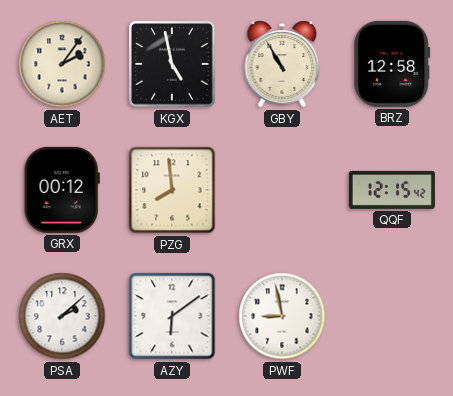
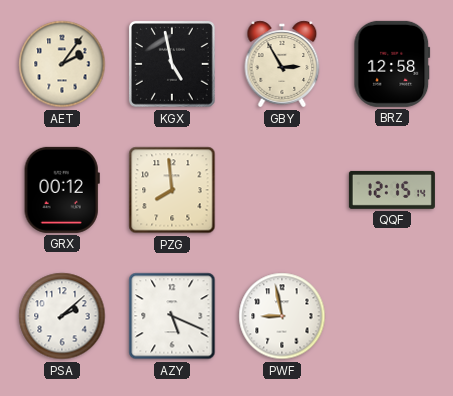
GBY: 10:55 -> 2:55 (282, 64)
QQF: 12:15:42 -> 12:15:14 (392, 190)
AZY: 6:09 -> 5:19 (172, 316)
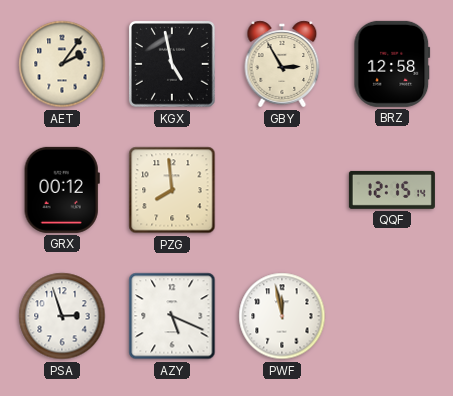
PSA: 2:08 -> 2:57 (62, 316)
PWF: 8:58 -> 11:58 (282, 316)
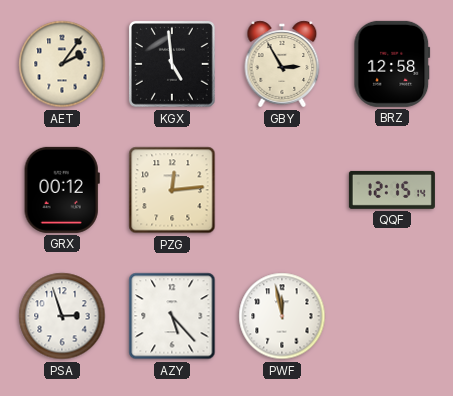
KGX: 4:58 -> 4:59 (172, 65)
PZG: 7:59 -> 12:14 (172, 190)
AZY: 5:19 -> 5:23 (172, 316)
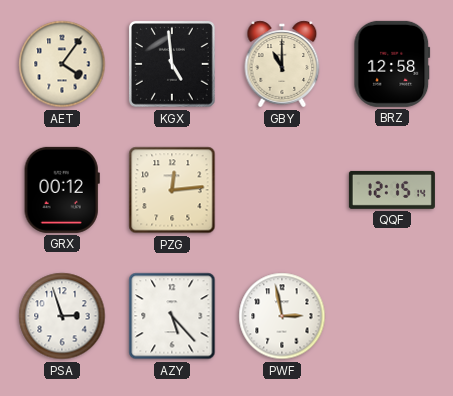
AET: 2:06 -> 4:06 (62, 64)
GBY: 2:55 -> 11:00 (282, 64)
PWF: 11:58 -> 2:58 (282, 316)
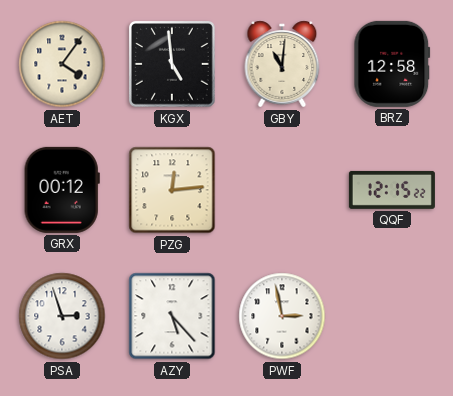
GBY: 11:00 -> 11:01 (282, 64)
QQF: 12:15:14 -> 12:15:22 (392, 190)
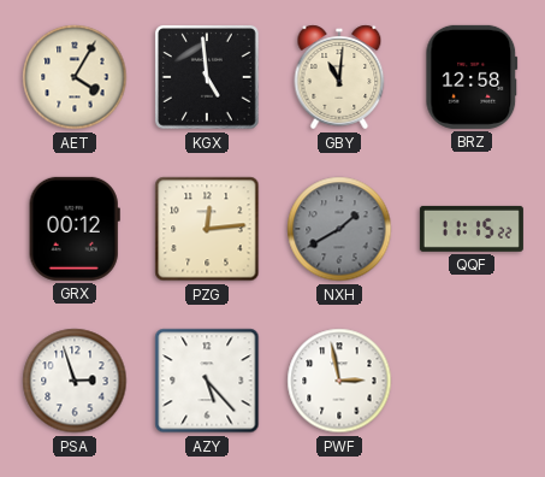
AET: 4:06 -> 4:05 (75, 77)
NXH: none -> 1:40 (339, 229)
QQF: 12:15 -> 11:15 (472, 229)
